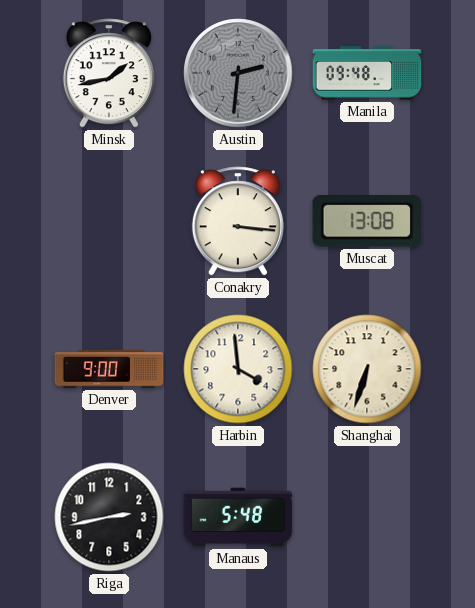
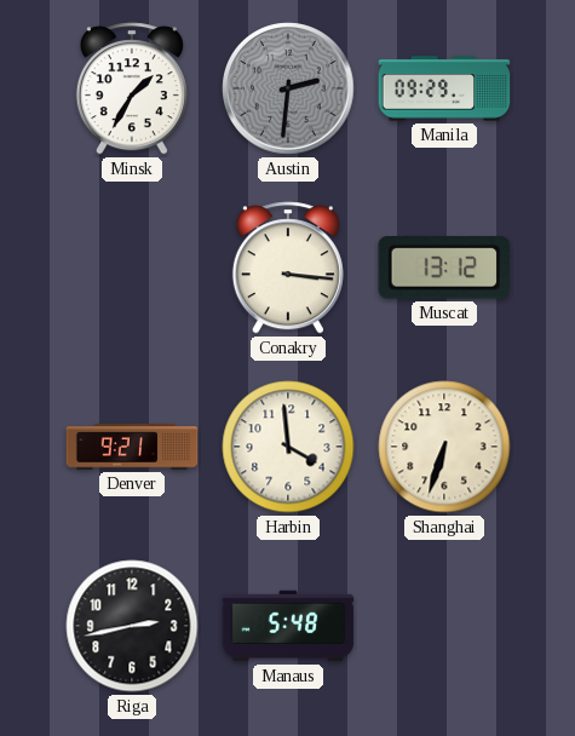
Minsk: 1:43 -> 1:35 (132, 88)
Manila: 09:48 -> 09:29 (444, 88)
Muscat: 13:08 -> 13:12 (444, 269)
Denver: 9:00 -> 9:21 (132, 447)
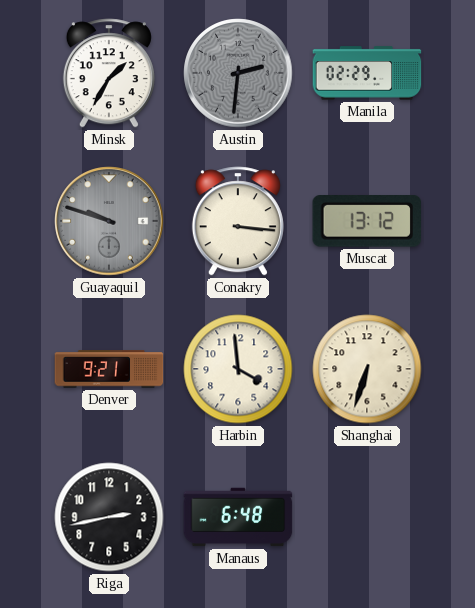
Manila: 09:29 -> 02:29 (367, 73)
Guayaquil: none -> 9:48 (109, 221)
Manaus: 5:48 -> 6:48 (238, 517)
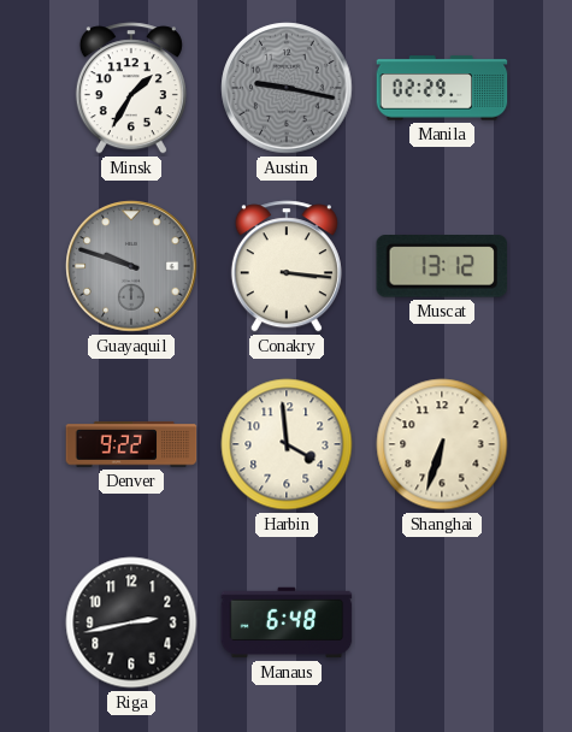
Austin: 2:31 -> 9:17 (287, 88)
Denver: 9:21 -> 9:22 (131, 444)
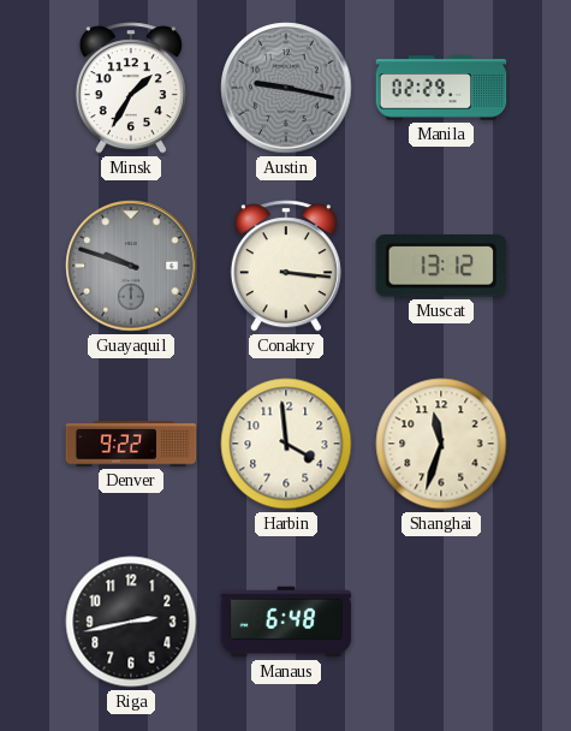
Shanghai: 6:33 -> 11:33 (441, 444)
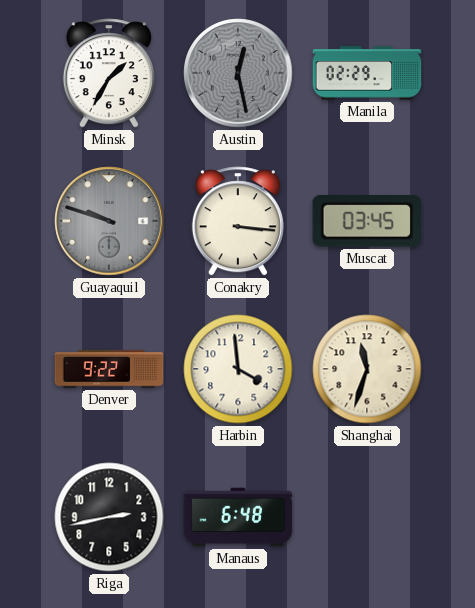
Austin: 9:17 -> 12:28 (238, 73)
Muscat: 13:12 -> 03:45 (367, 222)
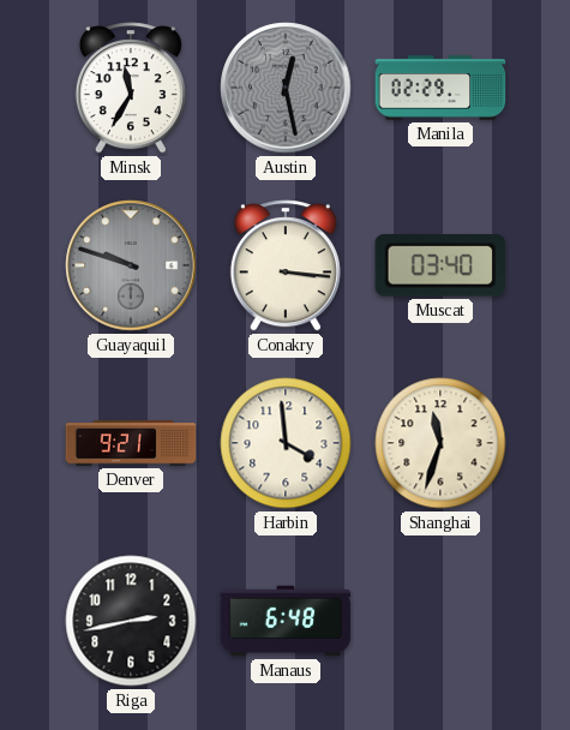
Minsk: 1:35 -> 11:35 (131, 88)
Muscat: 03:45 -> 03:40 (440, 267)
Denver: 9:22 -> 9:21 (131, 443)
